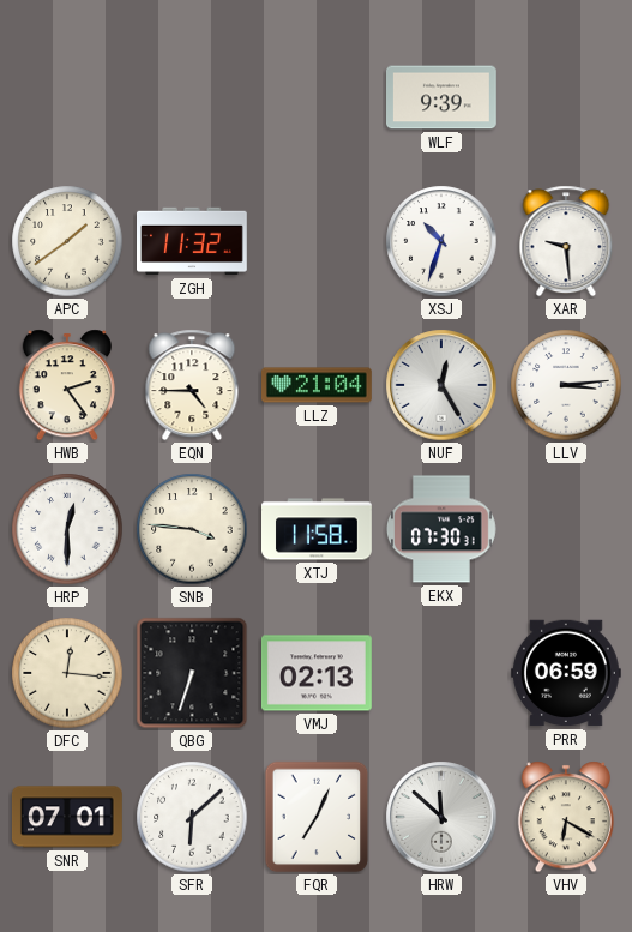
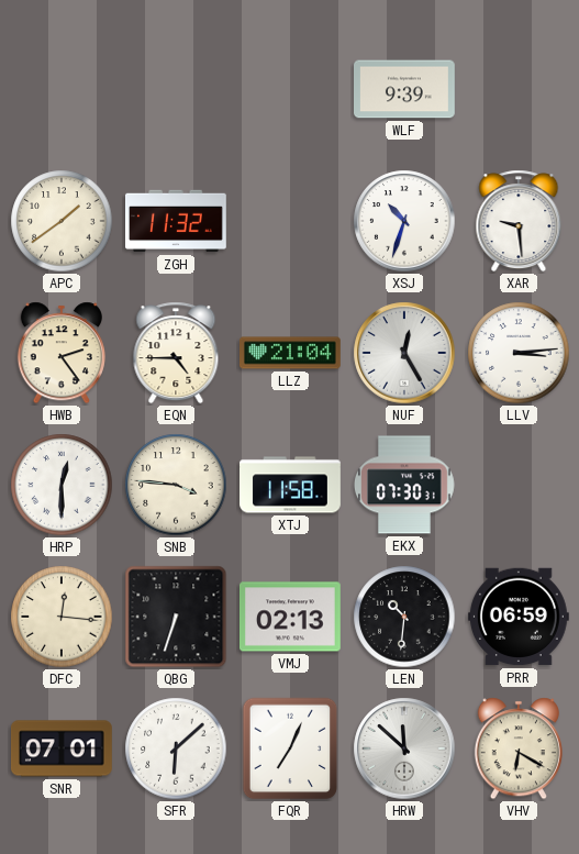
LEN: none -> 10:31 (404, 617)
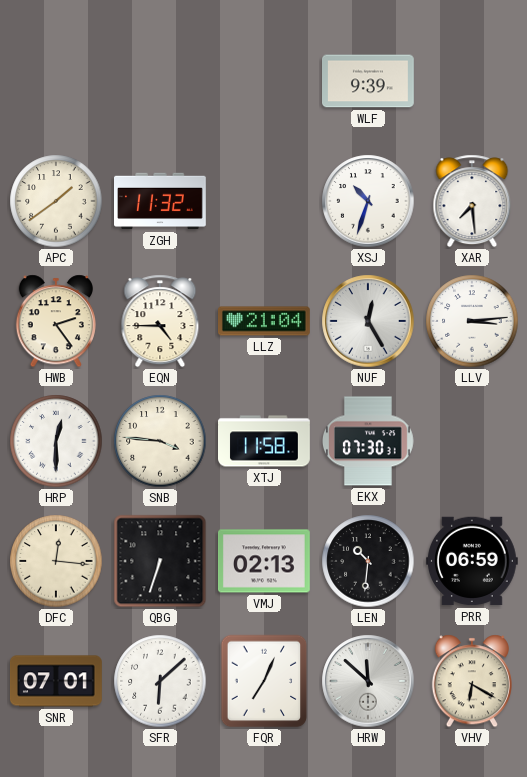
XAR: 9:29 -> 7:29 (472, 201)
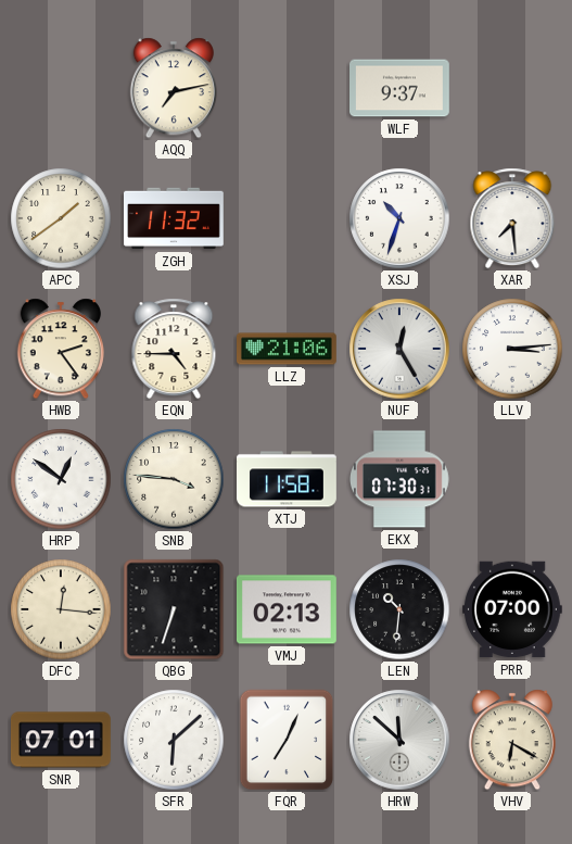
AQQ: none -> 7:13 (174, 88)
WLF: 9:39 -> 9:37 (401, 88)
LLZ: 21:04 -> 21:06 (288, 349)
HRP: 12:30 -> 12:51 (61, 479)
PRR: 06:59 -> 07:00 (512, 609)
